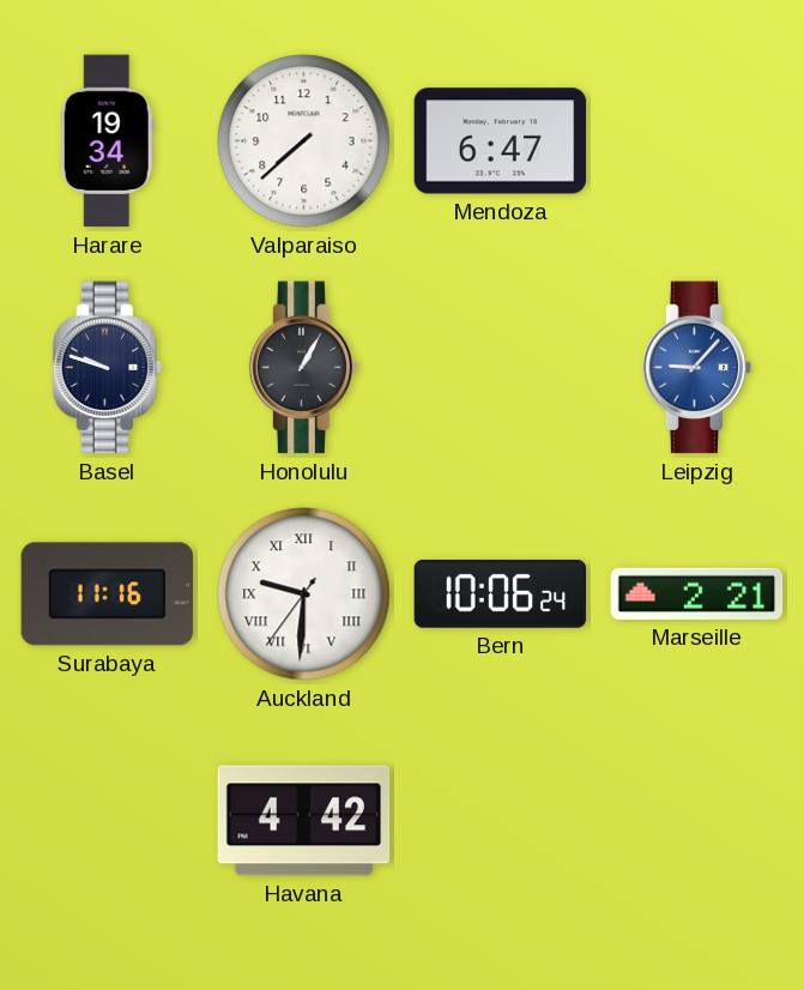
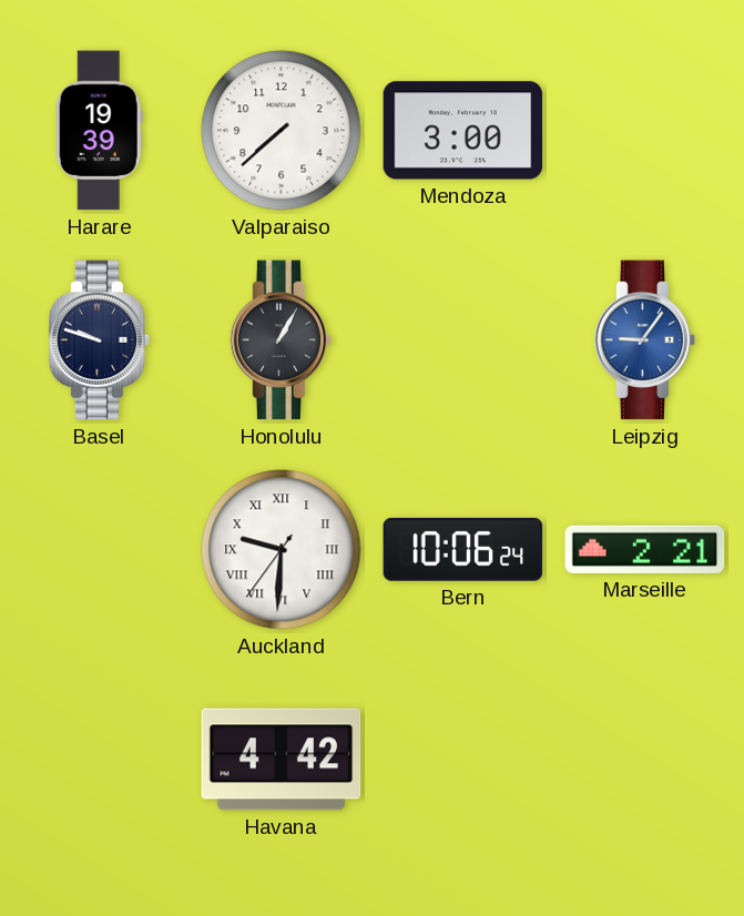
Harare: 19:34 -> 19:39 (99, 131)
Mendoza: 6:47 -> 3:00 (463, 131)
Leipzig: 9:07 -> 9:06 (645, 340)
Surabaya: 11:16 -> none (108, 594)
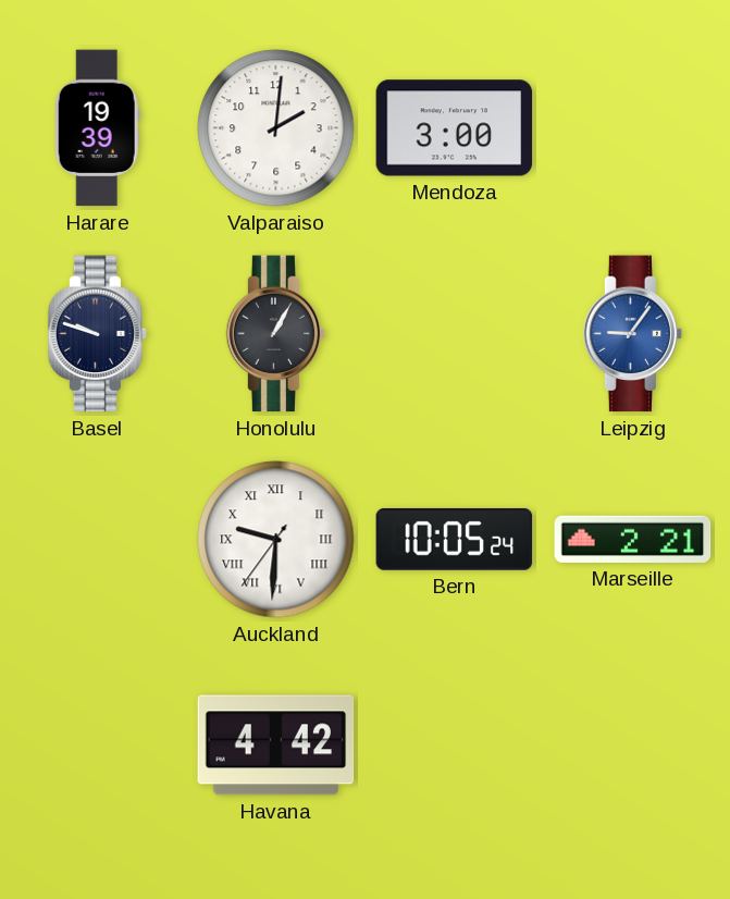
Valparaiso: 7:38 -> 2:01 (276, 128)
Bern: 10:06 -> 10:05 (455, 539)
